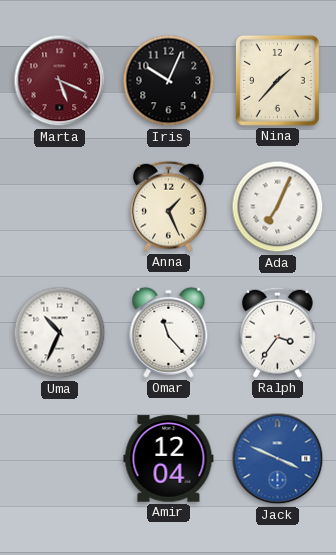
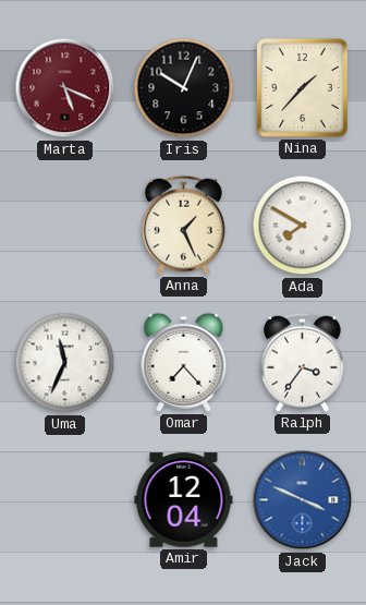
Ada: 7:04 -> 7:50 (303, 226)
Uma: 10:34 -> 11:34 (65, 363)
Omar: 11:23 -> 7:23 (184, 362)
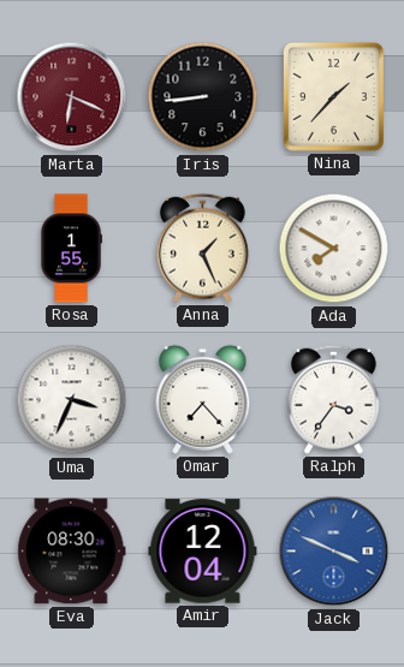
Marta: 5:19 -> 6:19 (72, 97)
Iris: 10:04 -> 8:44 (203, 97)
Rosa: none -> 1:55 (71, 249)
Uma: 11:34 -> 3:34 (72, 400)
Eva: none -> 08:30 (72, 552)
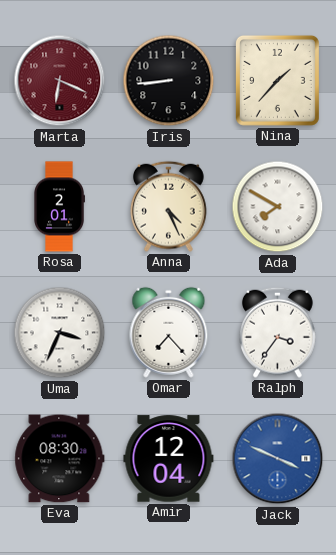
Rosa: 1:55 -> 2:01 (59, 207)
Anna: 1:26 -> 4:26 (169, 206)
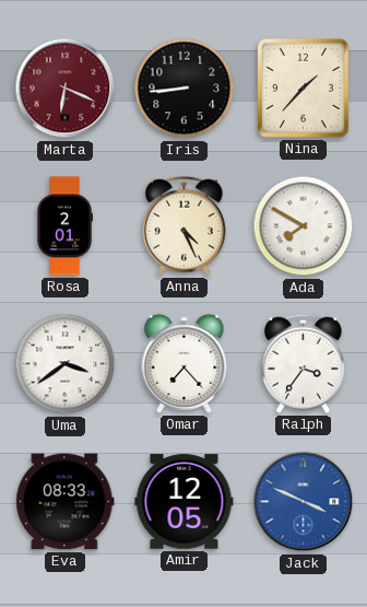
Uma: 3:34 -> 3:39 (66, 364)
Eva: 08:30 -> 08:33 (66, 502)
Amir: 12:04 -> 12:05 (185, 502)
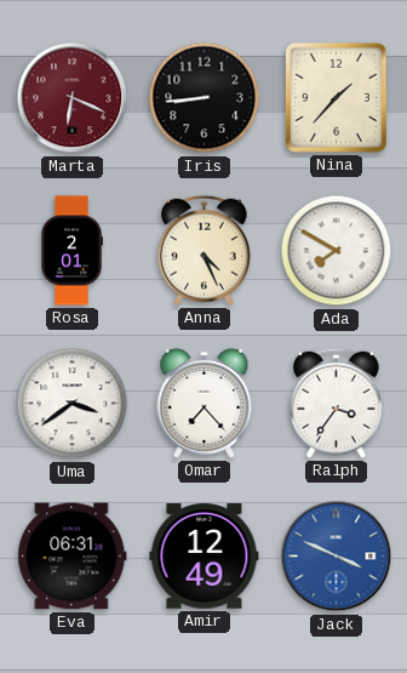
Eva: 08:33 -> 06:31 (73, 557)
Amir: 12:05 -> 12:49 (205, 557)
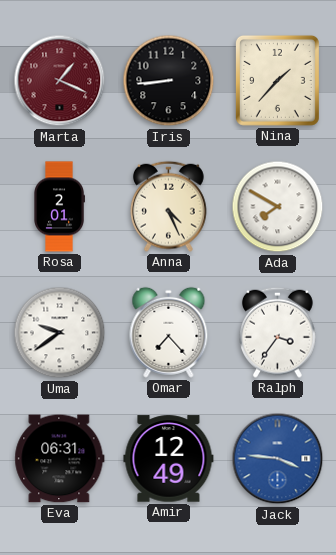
Marta: 6:19 -> 1:19 (60, 81)
Uma: 3:39 -> 9:39 (60, 333)
Jack: 3:49 -> 3:46 (278, 459)
